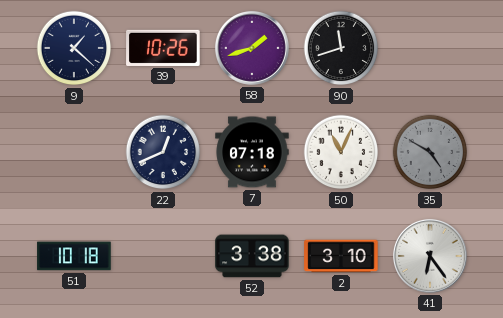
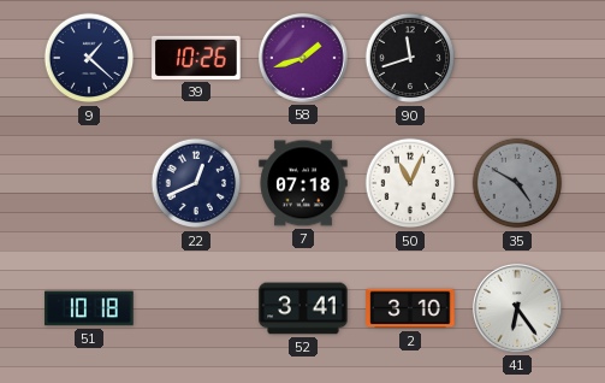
52: 3:38 -> 3:41 (303, 308)
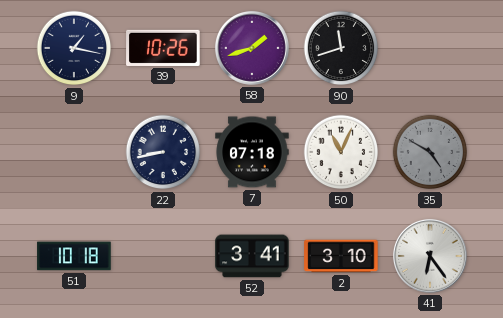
9: 1:22 -> 1:17 (74, 48)
22: 12:41 -> 8:43 (163, 152)
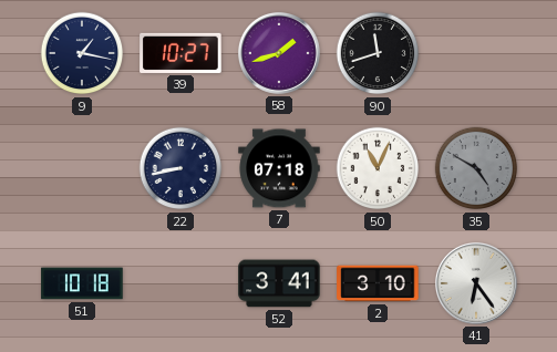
39: 10:26 -> 10:27 (180, 53)
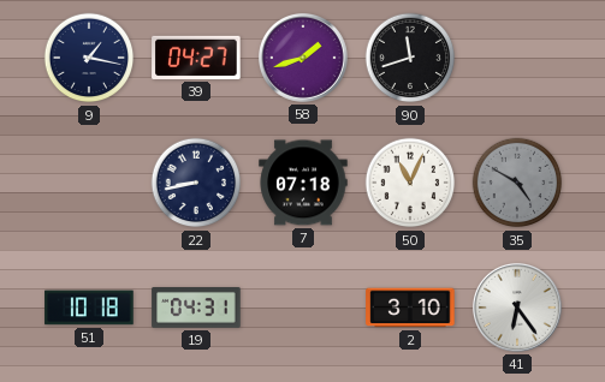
39: 10:27 -> 04:27 (196, 58)
19: none -> 04:31 (196, 309)
52: 3:41 -> none (279, 283)
